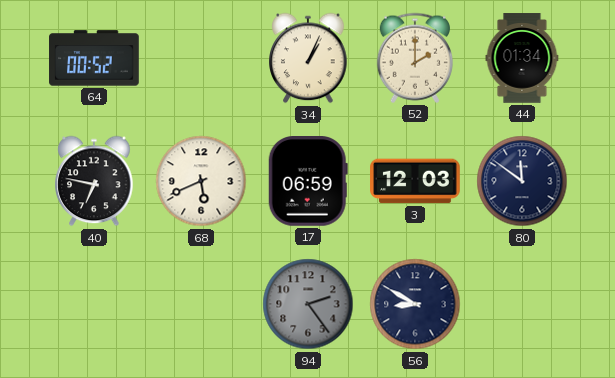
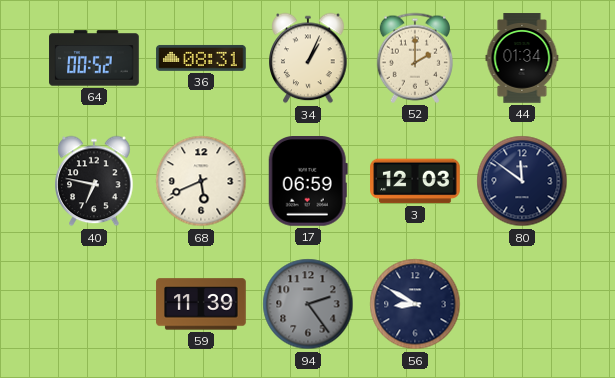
36: none -> 08:31 (201, 58)
59: none -> 11:39 (201, 304)
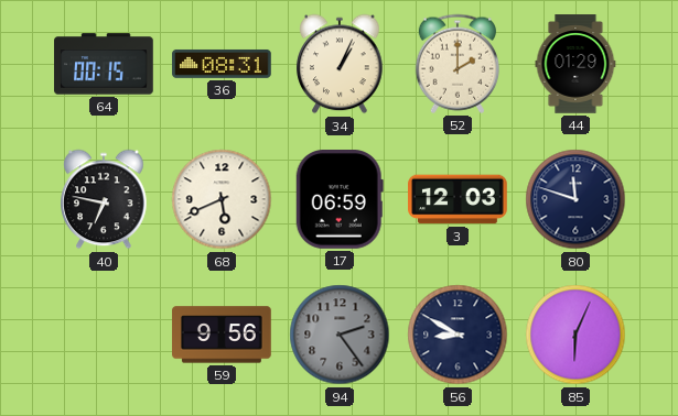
64: 00:52 -> 00:15 (104, 64)
44: 01:34 -> 01:29 (575, 64)
80: 11:51 -> 11:48 (575, 199)
59: 11:39 -> 9:56 (222, 335)
85: none -> 6:04 (575, 335)
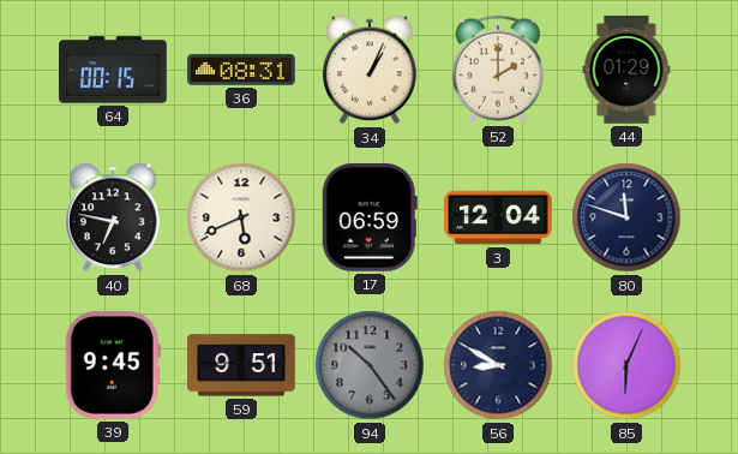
3: 12:03 -> 12:04 (498, 217)
39: none -> 9:45 (113, 366)
59: 9:56 -> 9:51 (241, 365)
94: 2:24 -> 10:24 (370, 365)
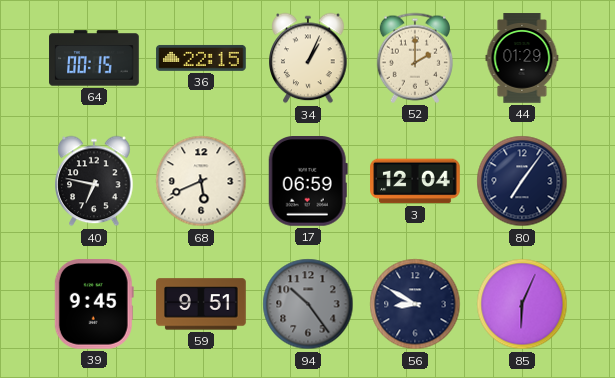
36: 08:31 -> 22:15 (201, 58)
80: 11:48 -> 7:06 (522, 181)
